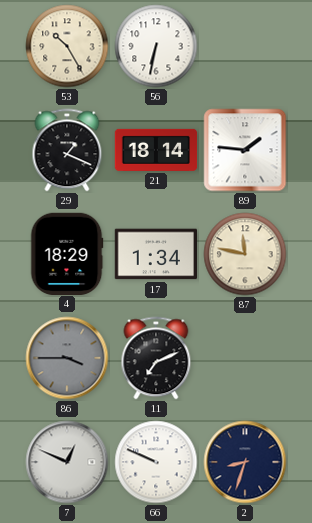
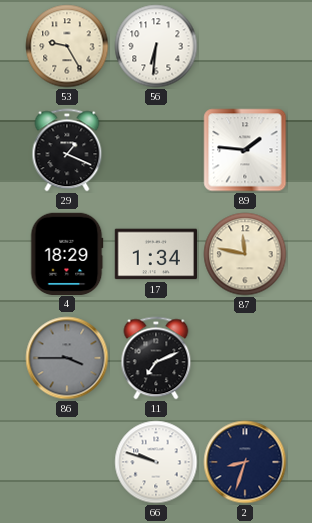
53: 10:25 -> 9:25 (67, 46)
56: 6:32 -> 6:31 (156, 46)
21: 18:14 -> none (156, 150)
7: 12:49 -> none (67, 462)
66: 9:49 -> 9:48 (156, 462)
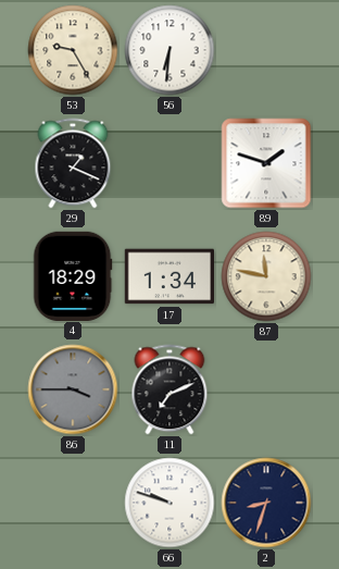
89: 1:46 -> 1:48 (266, 163)
